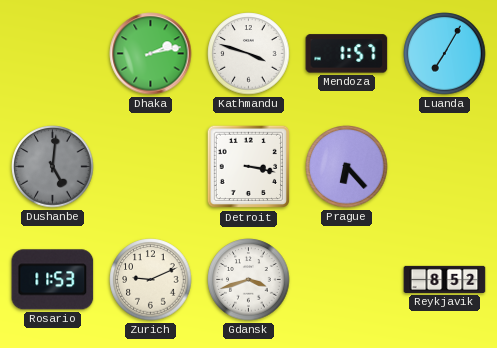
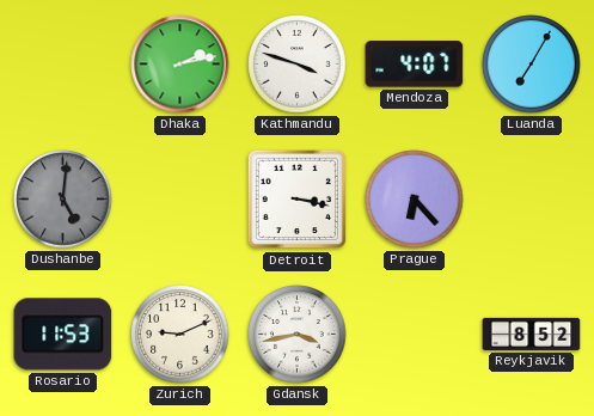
Mendoza: 1:57 -> 4:07 (415, 65)
Gdansk: 3:42 -> 3:43 (298, 335)
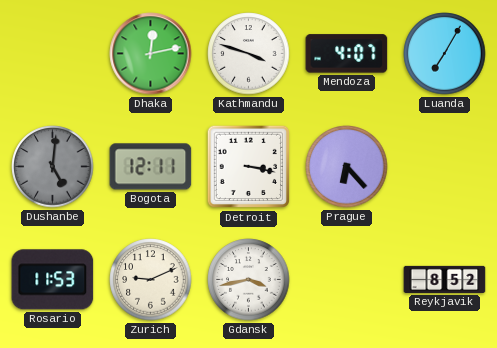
Dhaka: 2:13 -> 12:13 (151, 54)
Bogota: none -> 12:11 (151, 167)
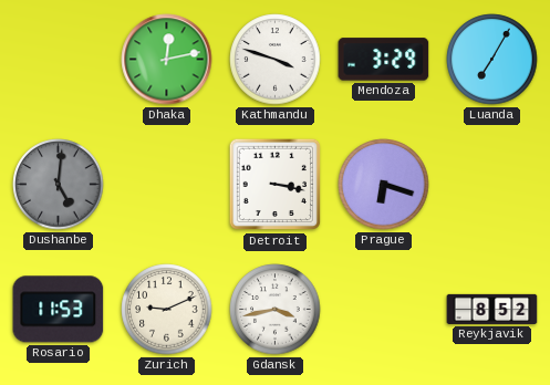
Mendoza: 4:07 -> 3:29 (384, 60)
Bogota: 12:11 -> none (151, 167)
Prague: 6:23 -> 6:18 (384, 185)
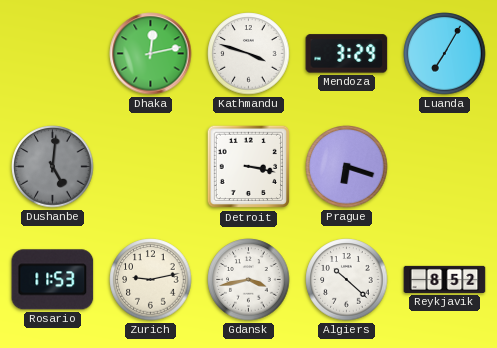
Zurich: 9:11 -> 9:13 (151, 280)
Algiers: none -> 10:22 (347, 280)
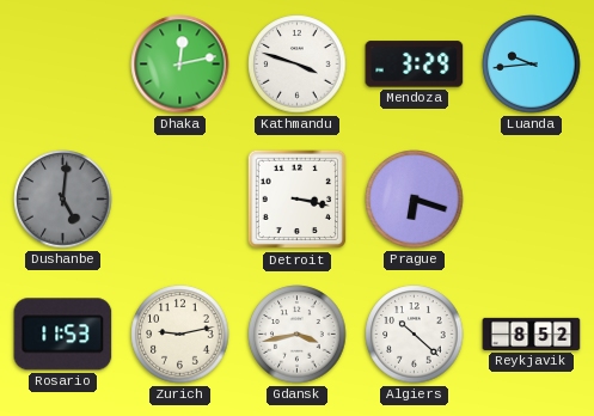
Luanda: 7:05 -> 9:44 (532, 65)
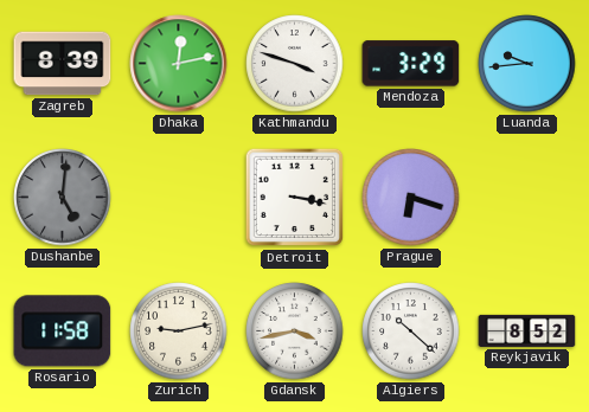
Zagreb: none -> 8:39 (63, 64)
Rosario: 11:53 -> 11:58 (63, 331)
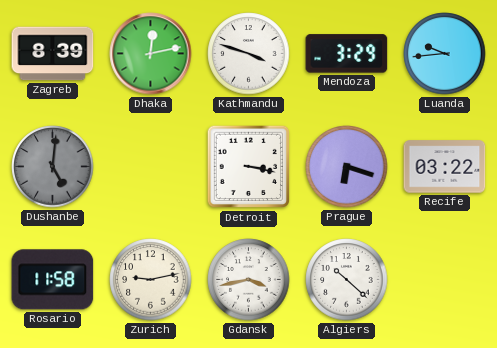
Recife: none -> 03:22 (445, 167)
Reykjavik: 8:52 -> none (527, 330)
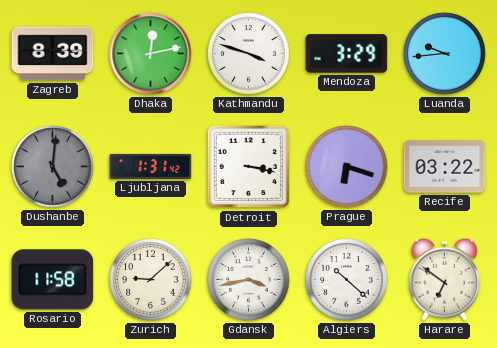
Ljubljana: none -> 1:31 (151, 166)
Zurich: 9:13 -> 9:08 (151, 280)
Harare: none -> 6:51 (444, 279)
